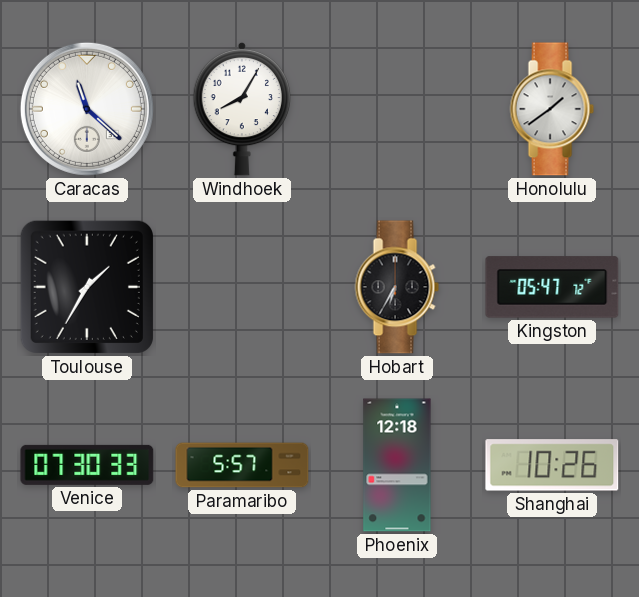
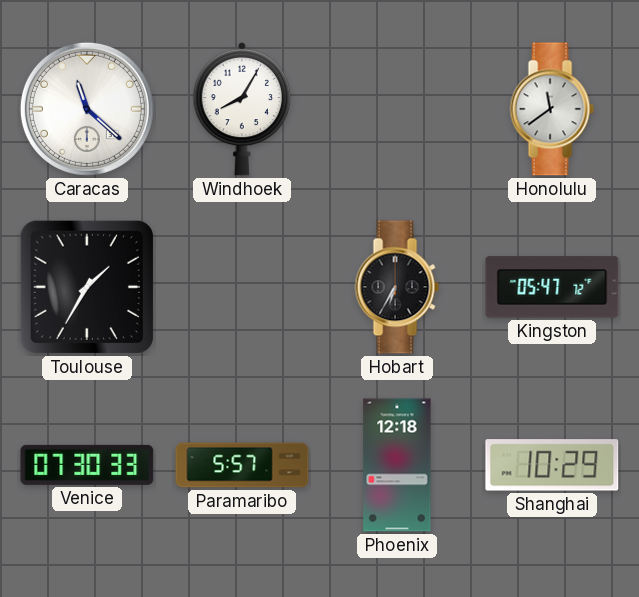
Honolulu: 1:39 -> 11:39 (552, 109)
Shanghai: 10:26 -> 10:29 (552, 465)
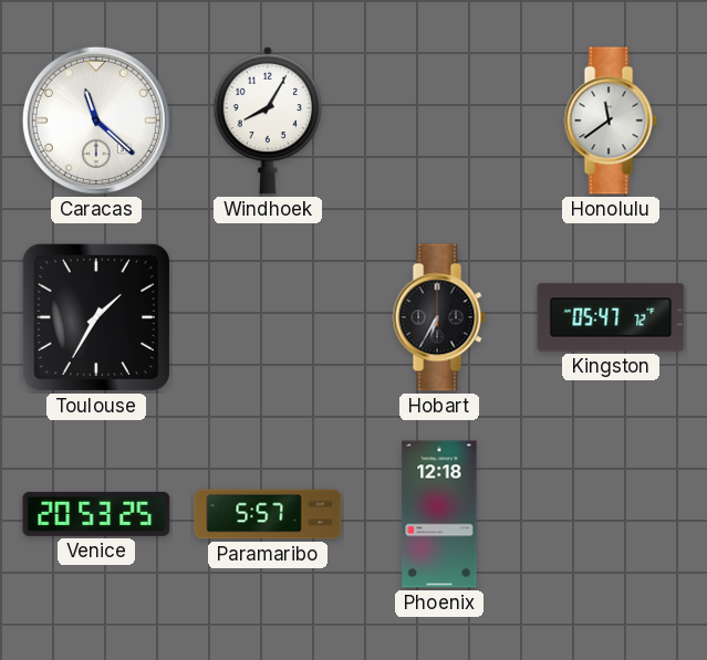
Venice: 07:30 -> 20:53 (96, 514)
Shanghai: 10:29 -> none (552, 465)
